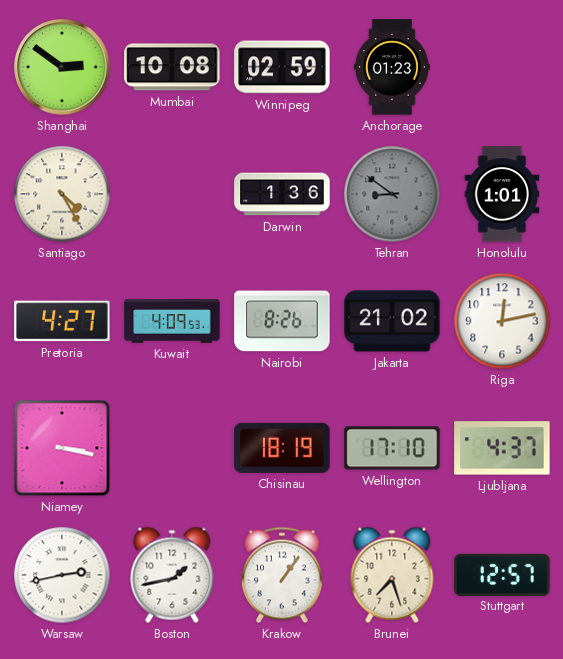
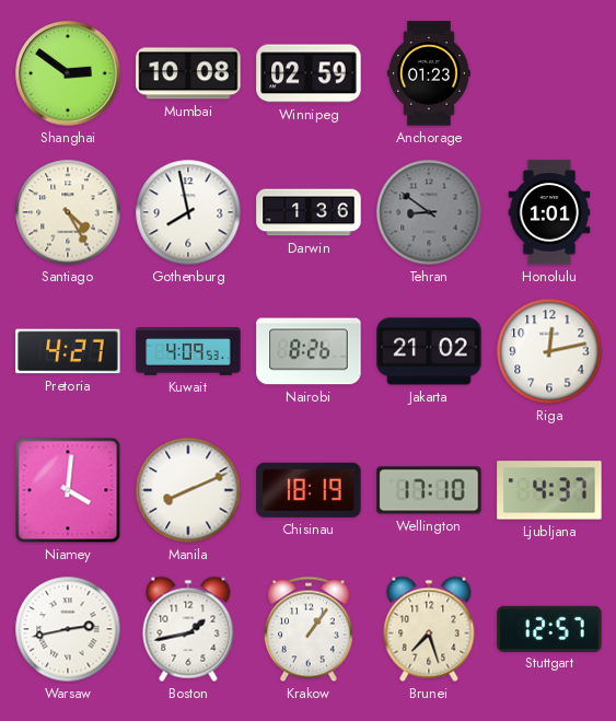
Gothenburg: none -> 7:58 (188, 212)
Niamey: 3:17 -> 4:01 (68, 490)
Manila: none -> 8:11 (188, 490)
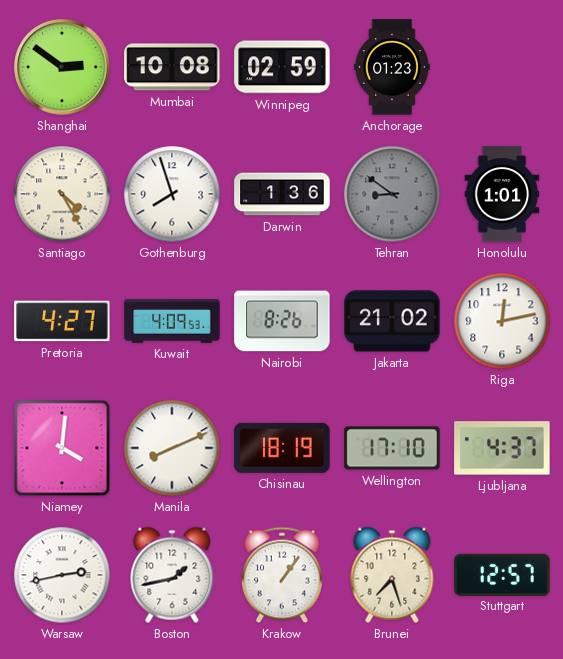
Gothenburg: 7:58 -> 7:57 (172, 194)
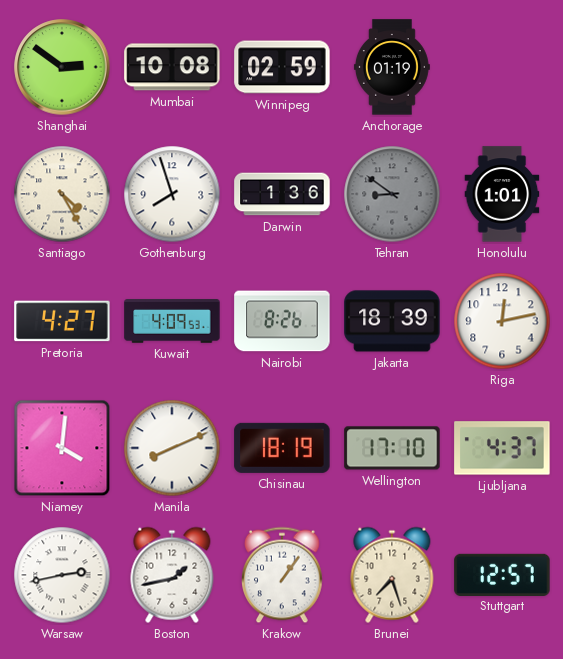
Anchorage: 01:23 -> 01:19 (392, 67)
Jakarta: 21:02 -> 18:39 (392, 321)
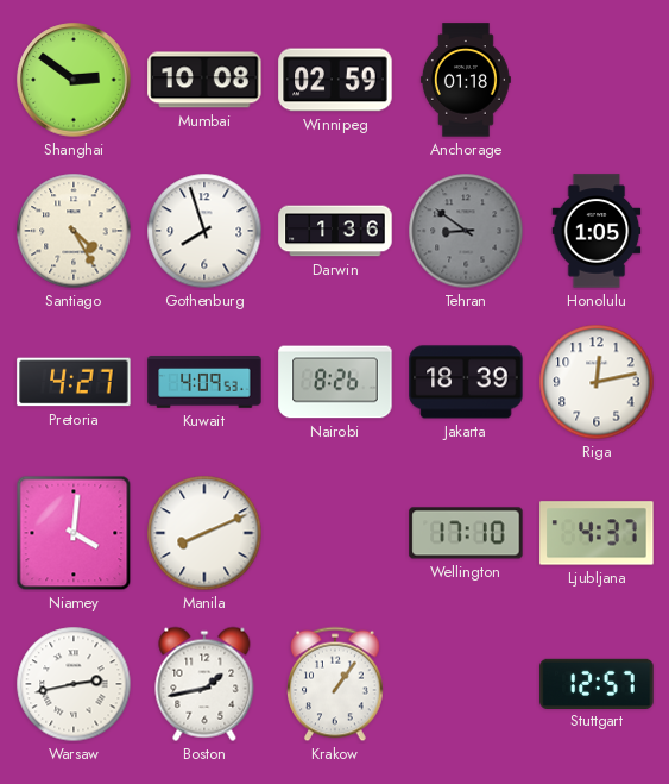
Anchorage: 01:19 -> 01:18 (466, 80)
Honolulu: 1:01 -> 1:05 (597, 231)
Chisinau: 18:19 -> none (282, 448)
Brunei: 7:27 -> none (392, 575)
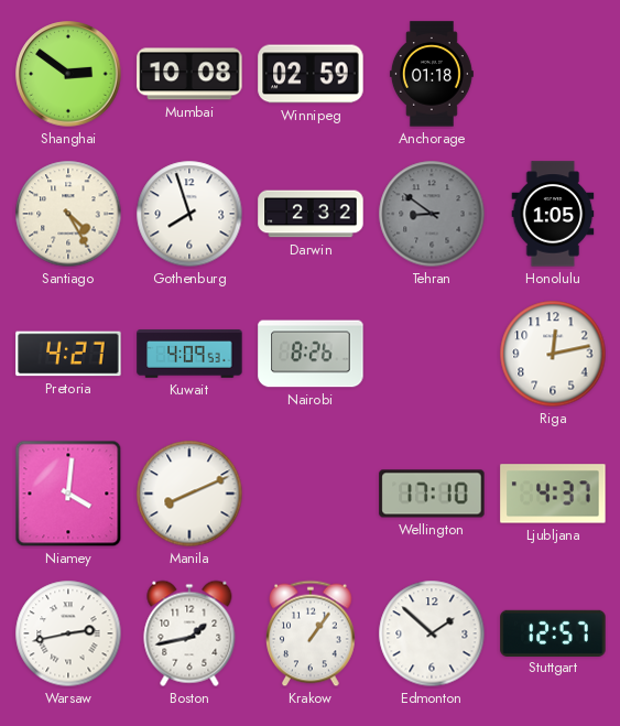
Darwin: 1:36 -> 2:32 (311, 214)
Jakarta: 18:39 -> none (466, 382)
Edmonton: none -> 1:52 (432, 633)
